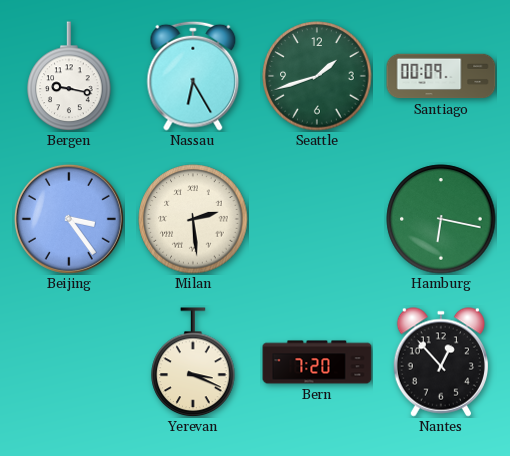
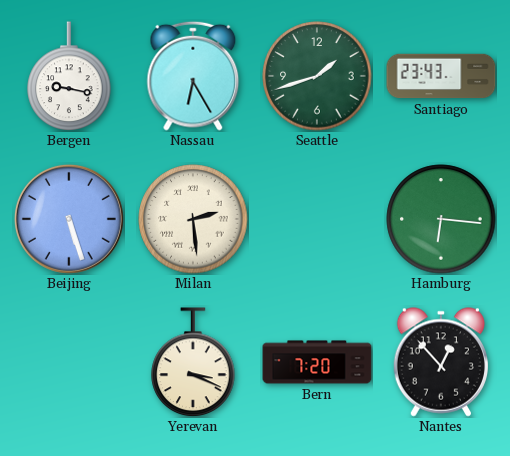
Santiago: 00:09 -> 23:43 (441, 76)
Beijing: 3:24 -> 5:27 (69, 219)
Hamburg: 6:17 -> 6:16 (441, 219)
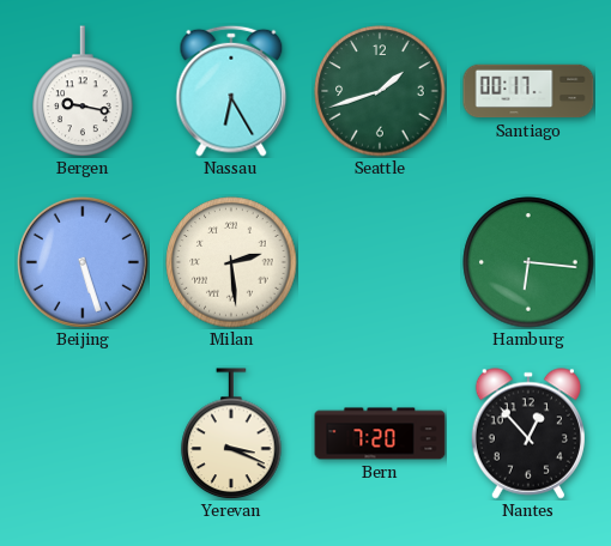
Santiago: 23:43 -> 00:17 (528, 91)
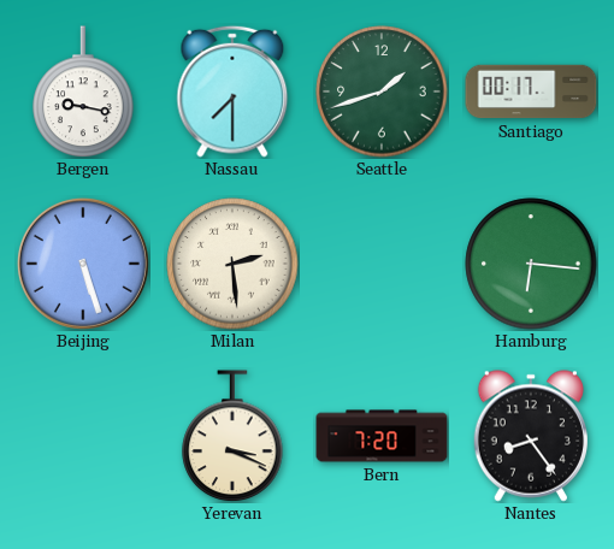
Nassau: 6:25 -> 7:30 (232, 91)
Nantes: 12:53 -> 8:24 (530, 436)
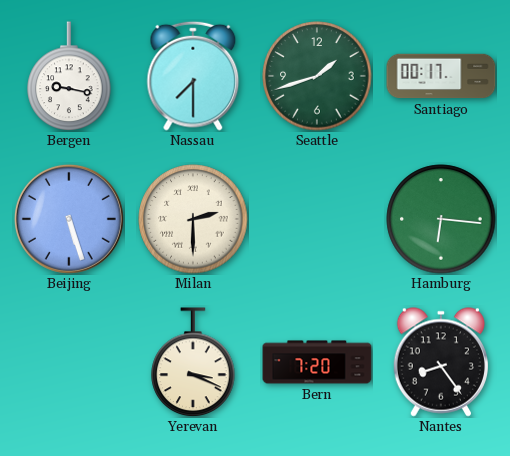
Milan: 2:29 -> 2:30 (193, 219)
